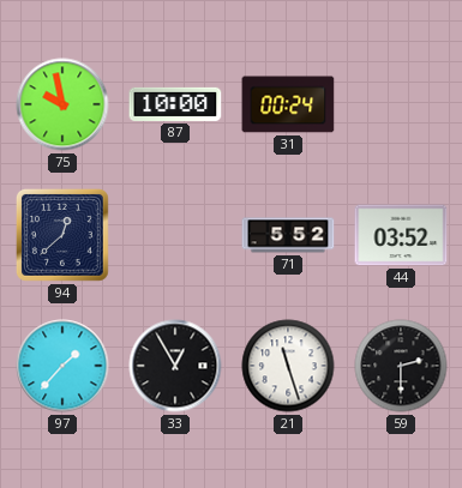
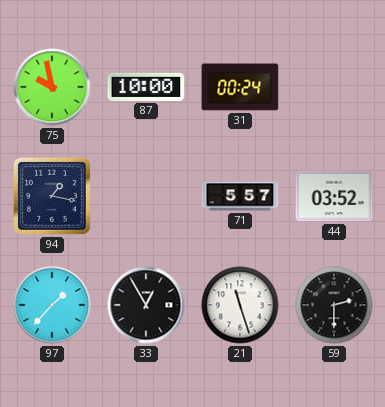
94: 12:38 -> 1:17 (52, 196)
71: 5:52 -> 5:57 (240, 196)
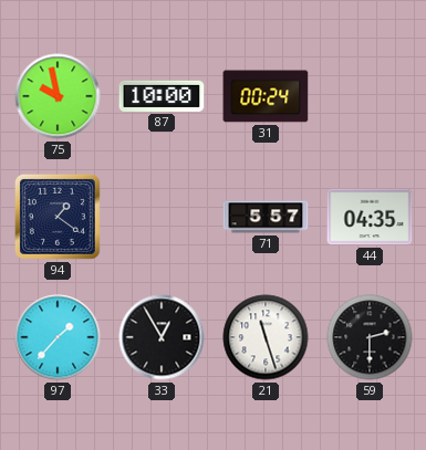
94: 1:17 -> 1:21 (58, 217)
44: 03:52 -> 04:35 (370, 217)
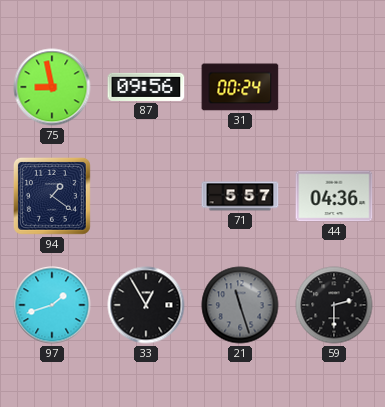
75: 9:58 -> 8:58 (52, 87)
87: 10:00 -> 09:56 (146, 87)
44: 04:35 -> 04:36 (334, 196)
97: 1:37 -> 1:42 (52, 305)
21 dial: white -> grey (240, 305)
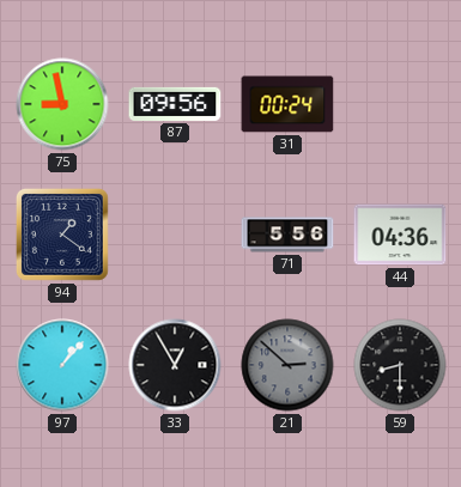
71: 5:57 -> 5:56 (287, 235)
97: 1:42 -> 1:07 (62, 365)
21: 11:27 -> 2:52 (287, 365)
59: 2:30 -> 8:30 (400, 365)
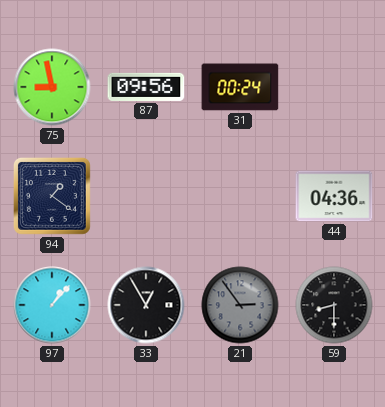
71: 5:56 -> none (287, 235)
21: 2:52 -> 2:54 (240, 305)
